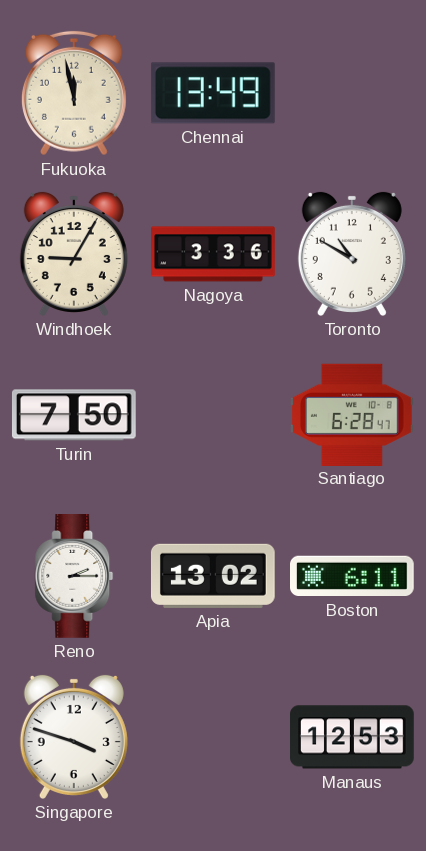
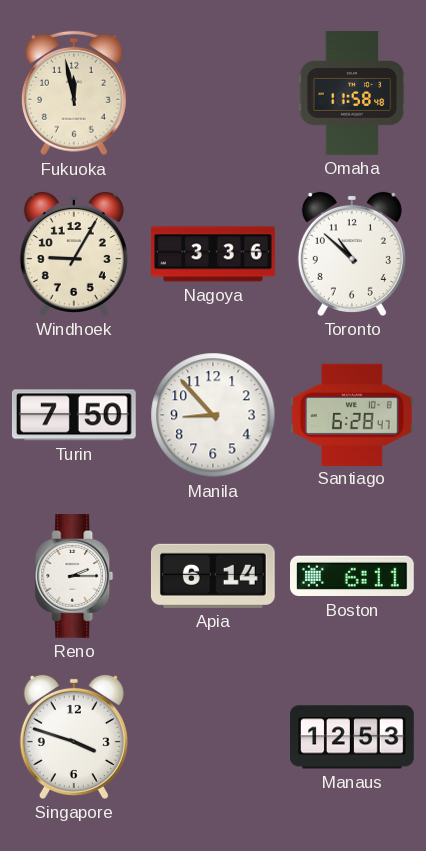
Chennai: 13:49 -> none (213, 93)
Omaha: none -> 11:58 (352, 93)
Toronto: 10:50 -> 10:52 (352, 254)
Manila: none -> 8:53 (213, 415)
Apia: 13:02 -> 6:14 (213, 576)
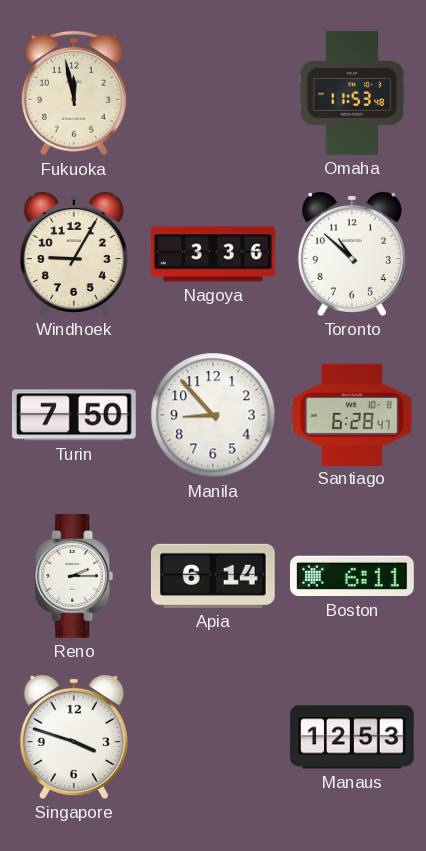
Omaha: 11:58 -> 11:53 (352, 93)
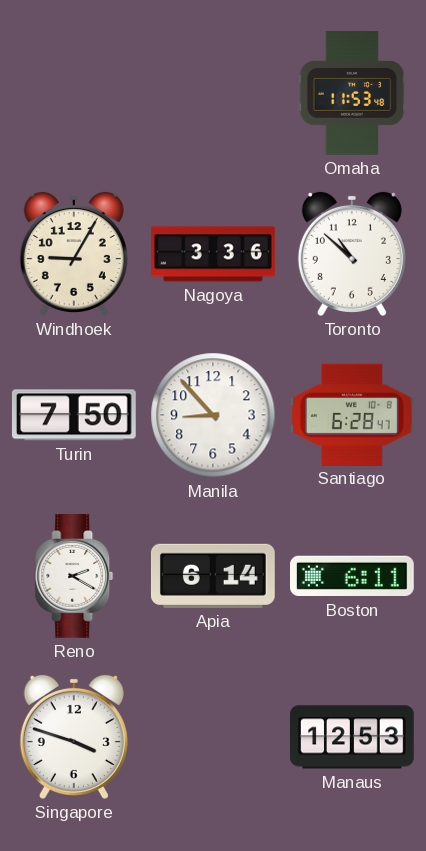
Fukuoka: 11:58 -> none (74, 93)
Reno: 2:15 -> 2:20 (74, 577)
